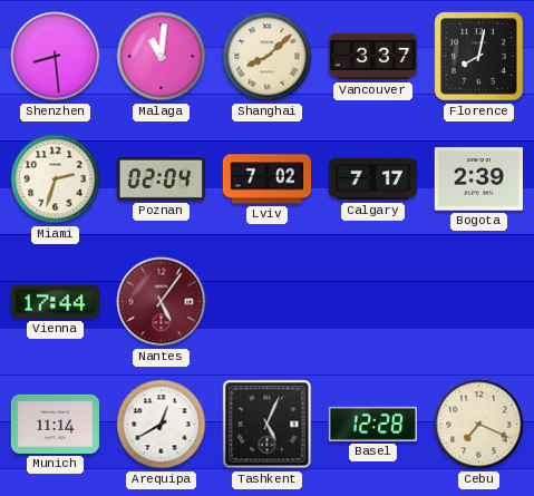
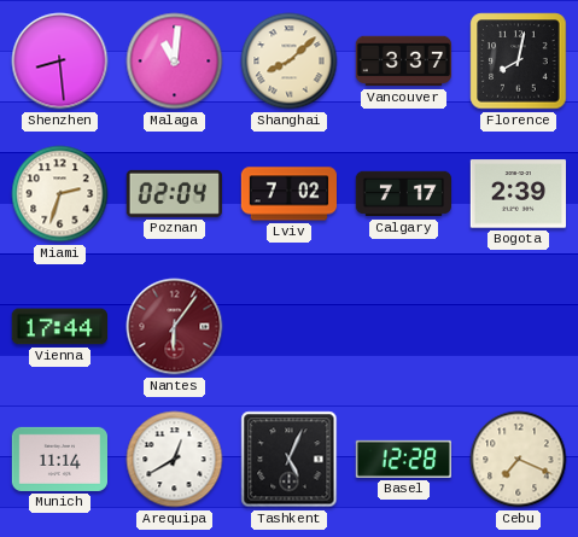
Nantes: 5:06 -> 6:06 (175, 327)
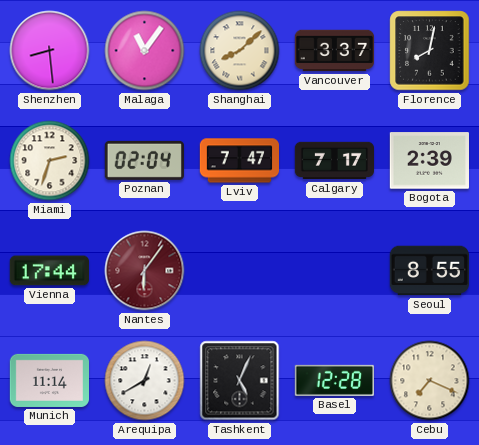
Malaga: 11:01 -> 11:06 (145, 51)
Lviv: 7:02 -> 7:47 (239, 161)
Seoul: none -> 8:55 (429, 271)
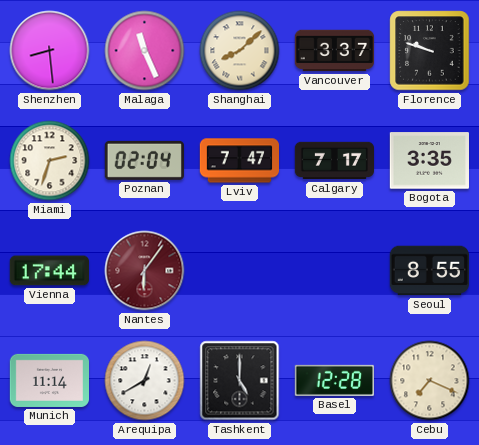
Malaga: 11:06 -> 11:26 (145, 51)
Florence: 8:02 -> 9:48 (430, 51)
Bogota: 2:39 -> 3:35 (429, 161)
Tashkent: 5:04 -> 5:00 (240, 381)
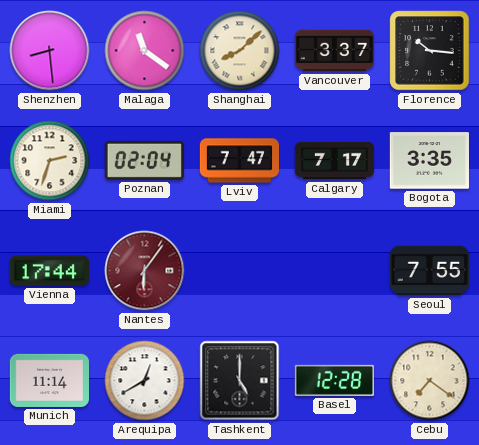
Malaga: 11:26 -> 11:21 (145, 51)
Florence: 9:48 -> 10:16 (430, 51)
Seoul: 8:55 -> 7:55 (429, 271)
Cebu: 7:19 -> 7:21 (430, 381)
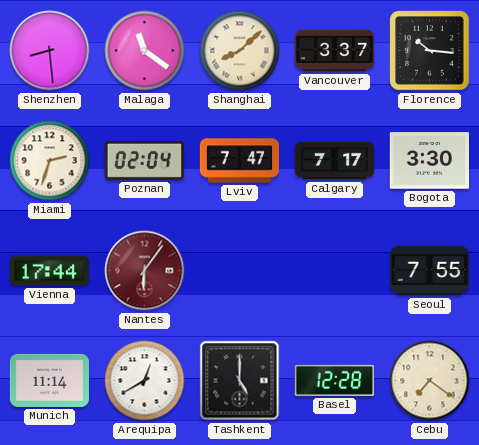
Bogota: 3:35 -> 3:30 (429, 161)
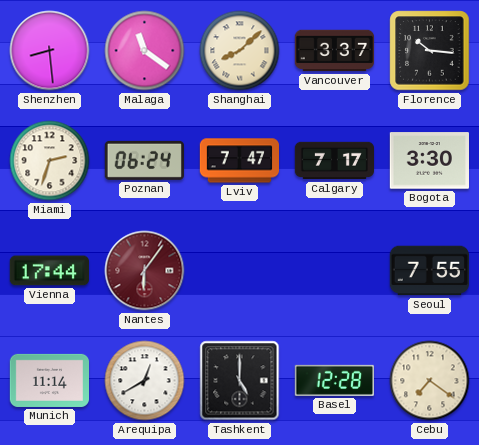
Poznan: 02:04 -> 06:24 (144, 160)
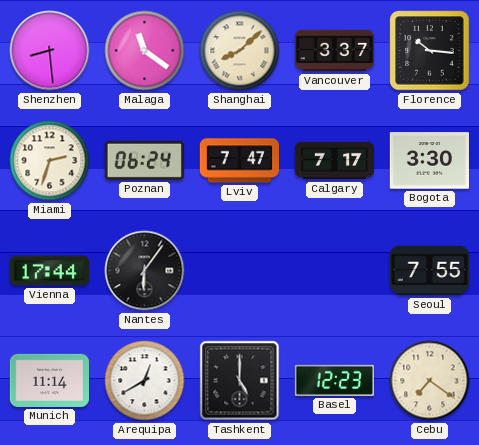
Nantes dial: burgundy -> black (145, 271)
Basel: 12:28 -> 12:23 (334, 380)
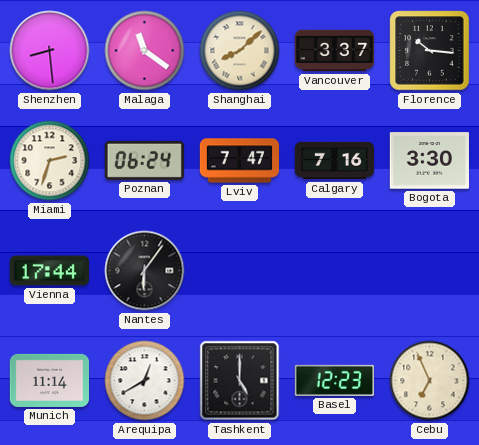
Calgary: 7:17 -> 7:16 (335, 161)
Seoul: 7:55 -> none (429, 271)
Cebu: 7:21 -> 6:56 (430, 381)
